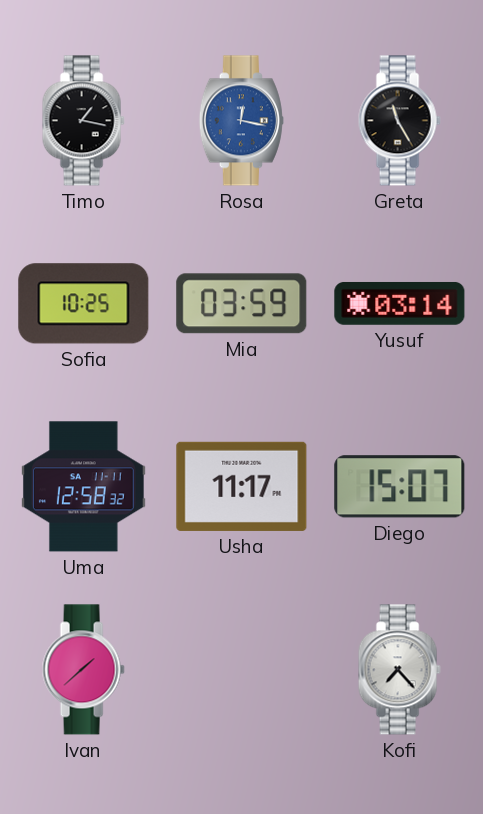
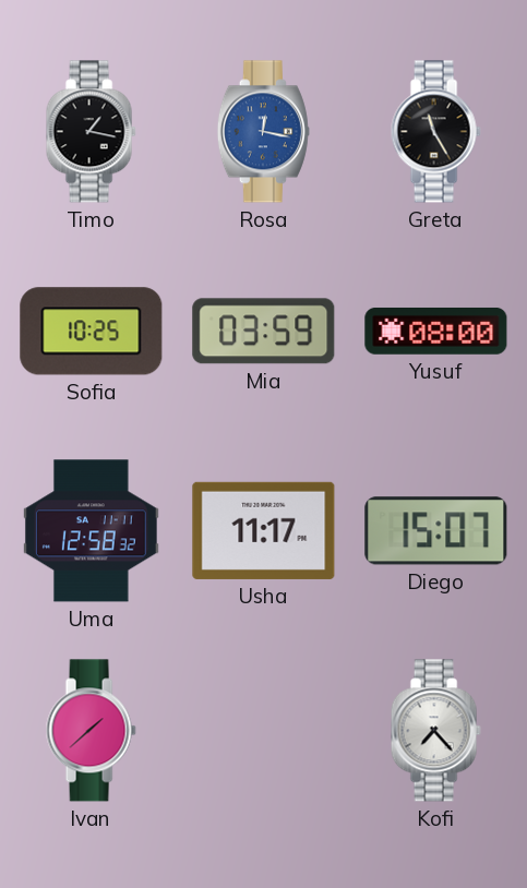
Yusuf: 03:14 -> 08:00 (436, 331)
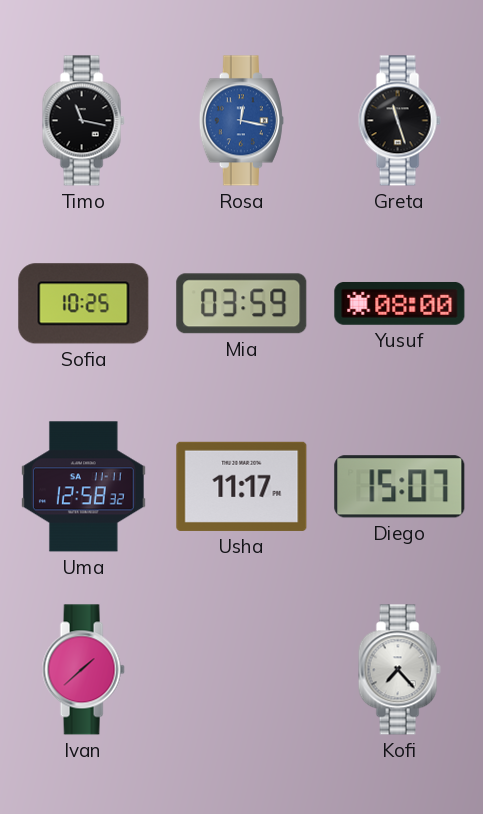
Timo: 1:17 -> 11:17 (83, 121)
Greta: 11:25 -> 11:27 (399, 121)
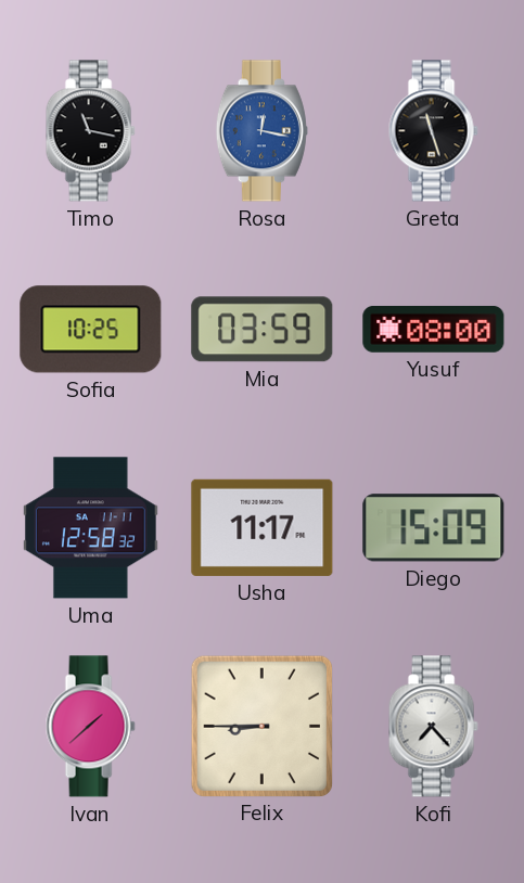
Diego: 15:07 -> 15:09 (434, 528)
Felix: none -> 8:45 (261, 726)
